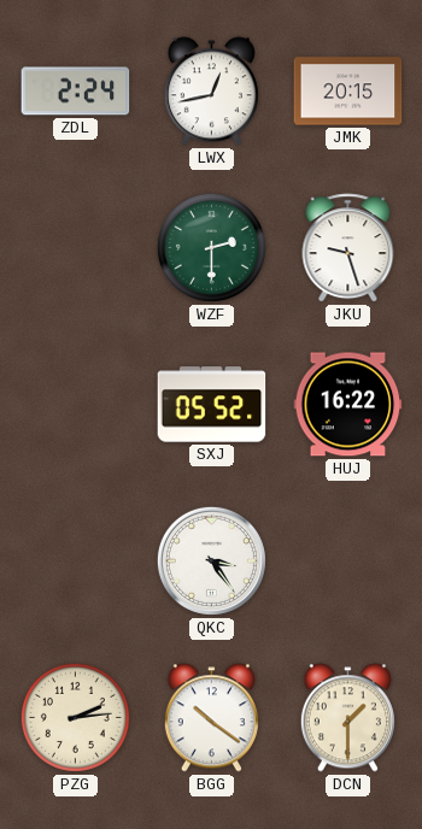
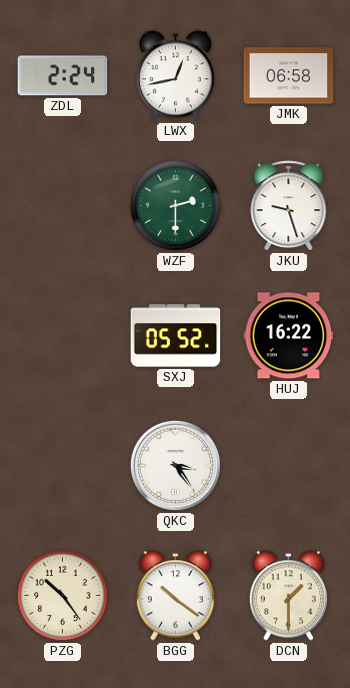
JMK: 20:15 -> 06:58 (289, 76)
PZG: 2:14 -> 10:24 (62, 595)
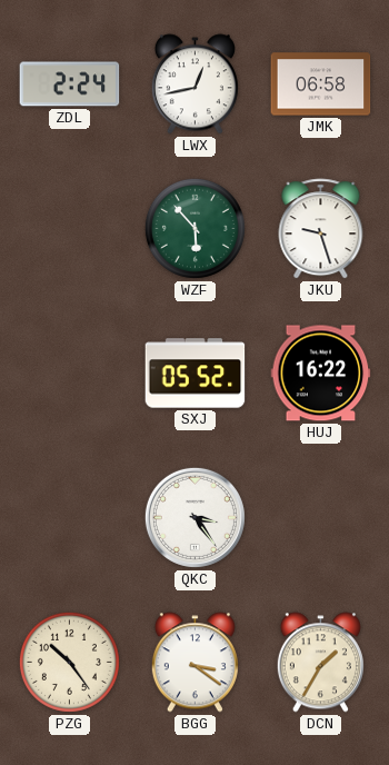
WZF: 2:30 -> 5:53 (194, 228)
BGG: 10:21 -> 3:21 (194, 663)
DCN: 1:30 -> 1:35 (320, 663)
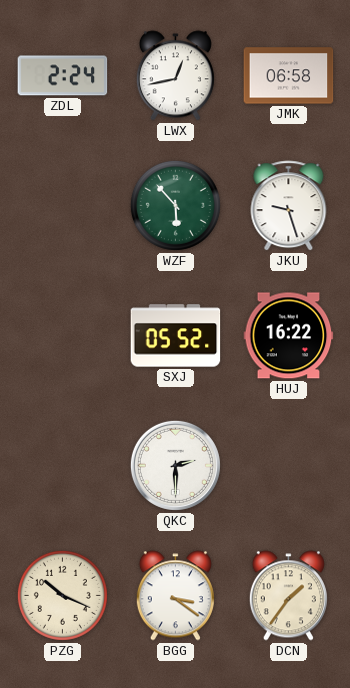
QKC: 3:24 -> 2:30 (175, 465)
PZG: 10:24 -> 10:19 (62, 595)
DCN: 1:35 -> 1:36 (288, 596)
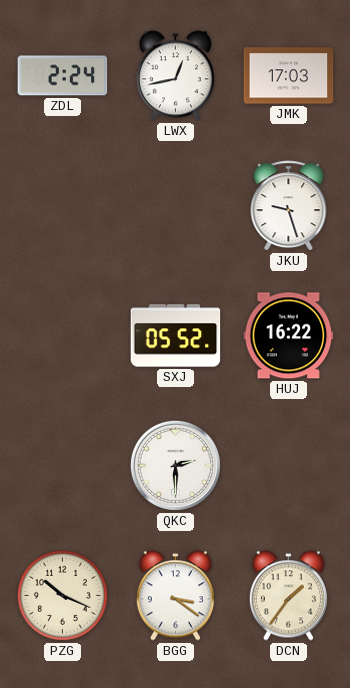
JMK: 06:58 -> 17:03 (289, 76)
WZF: 5:53 -> none (175, 205)
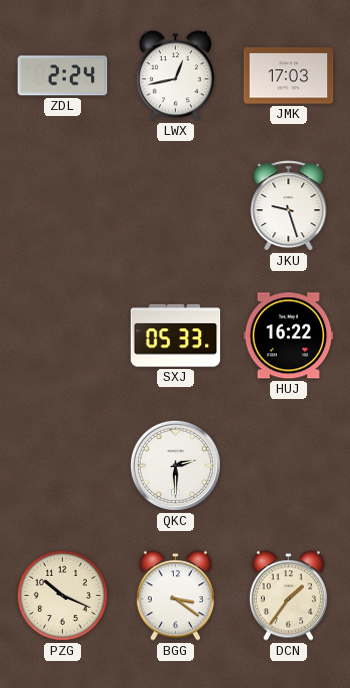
SXJ: 05:52 -> 05:33 (176, 336)
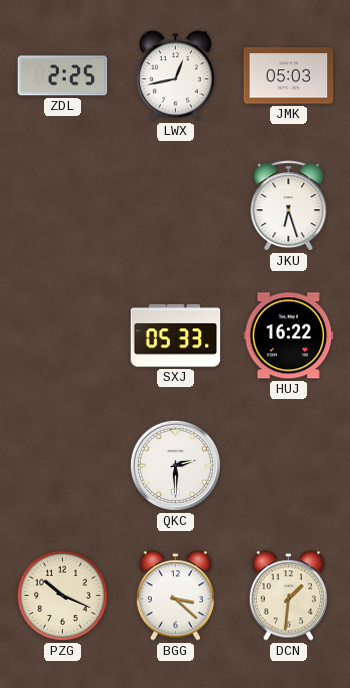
ZDL: 2:24 -> 2:25 (63, 76)
JMK: 17:03 -> 05:03 (289, 76)
JKU: 9:27 -> 6:27 (289, 206)
BGG: 3:21 -> 3:22 (175, 596)
DCN: 1:36 -> 1:31 (288, 596)
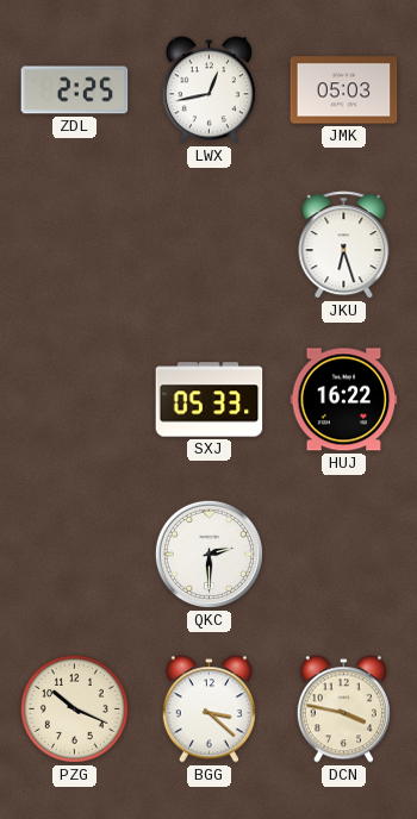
DCN: 1:31 -> 3:47 (343, 709)
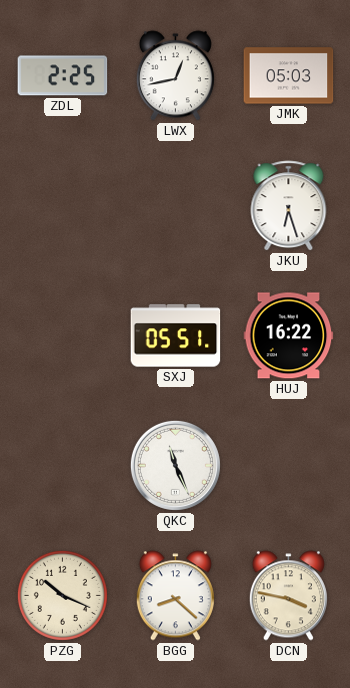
SXJ: 05:33 -> 05:51 (176, 336)
QKC: 2:30 -> 11:26 (175, 465)
BGG: 3:22 -> 8:22 (175, 596)
